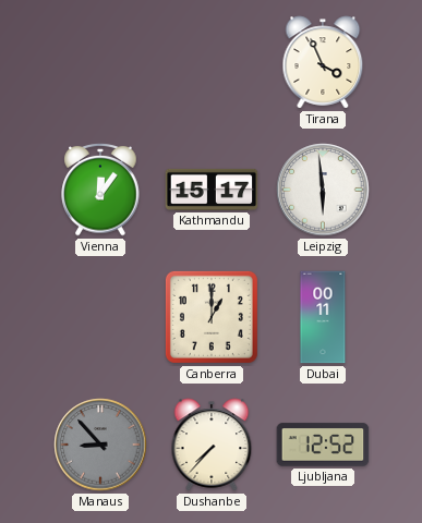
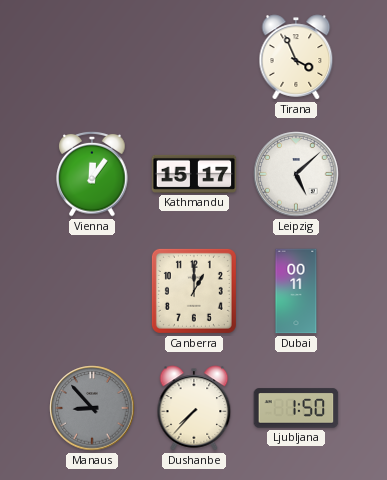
Leipzig: 5:59 -> 5:08 (296, 174)
Ljubljana: 12:52 -> 1:50 (296, 408)
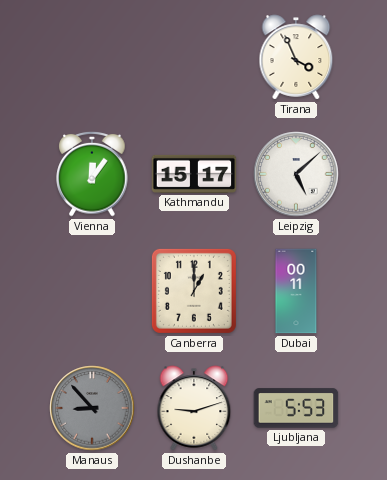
Dushanbe: 7:37 -> 9:12 (194, 408)
Ljubljana: 1:50 -> 5:53 (296, 408)
